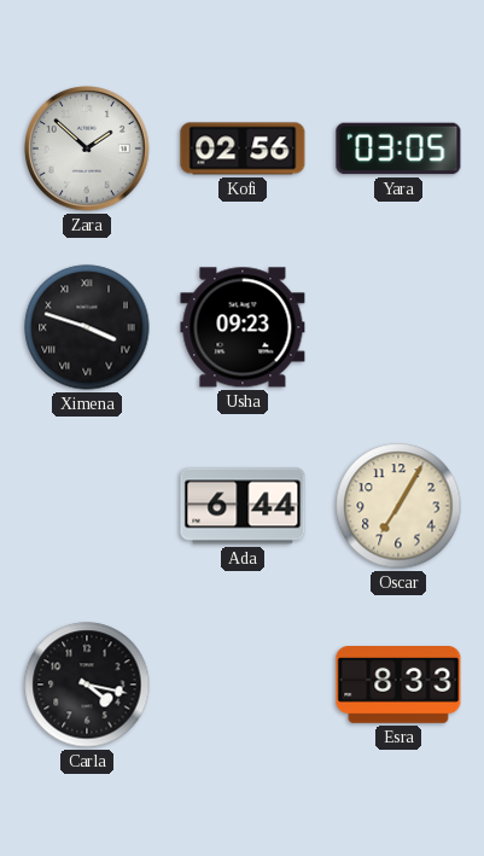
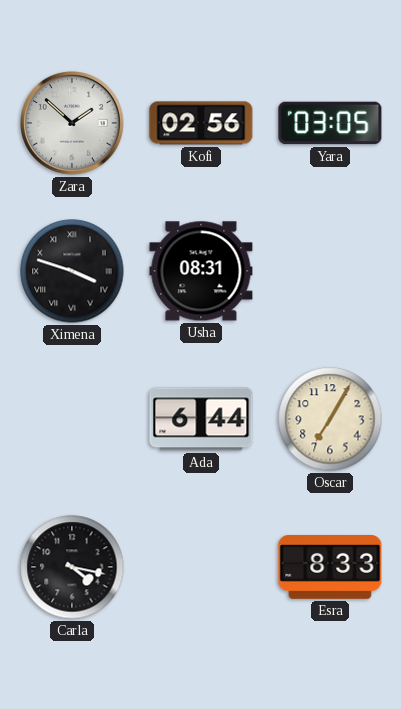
Usha: 09:23 -> 08:31 (201, 271)
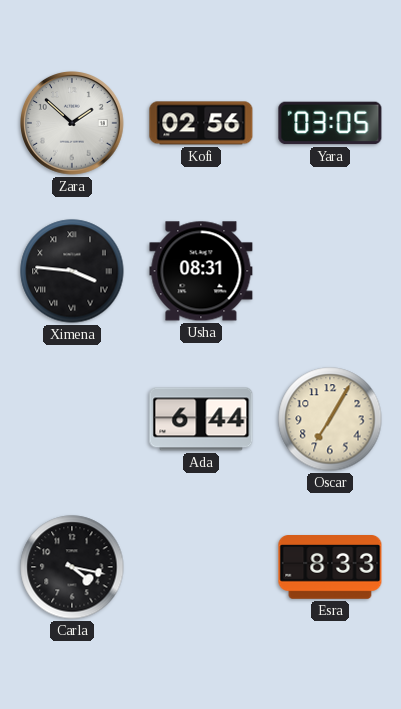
Ximena: 3:48 -> 3:46 (72, 271)
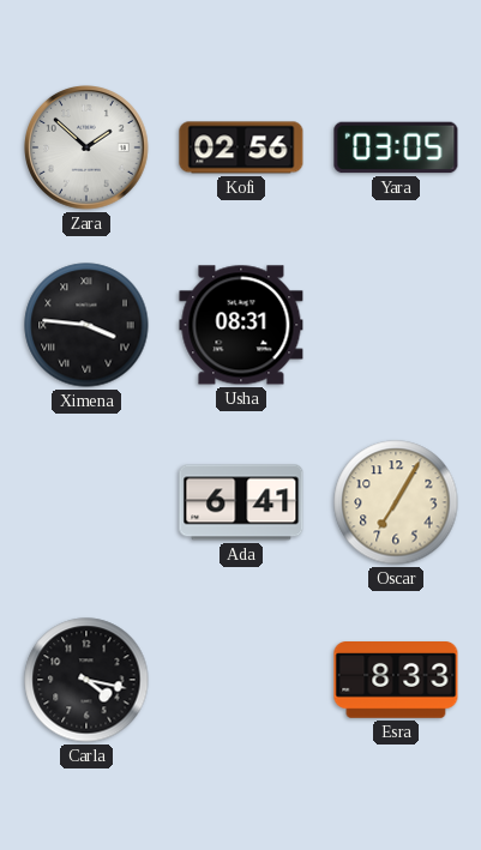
Ada: 6:44 -> 6:41 (241, 502)
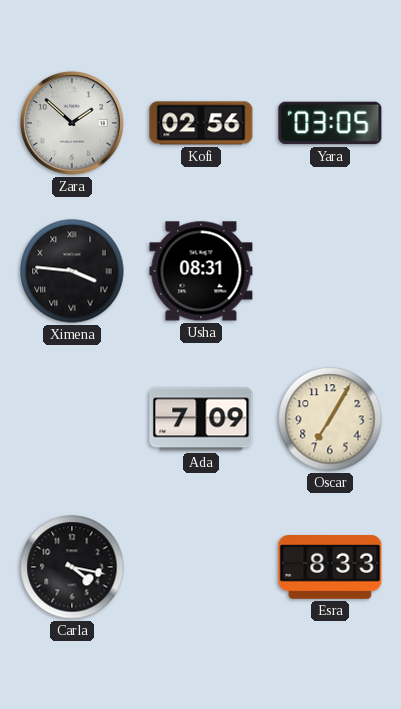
Ada: 6:41 -> 7:09 (201, 419)
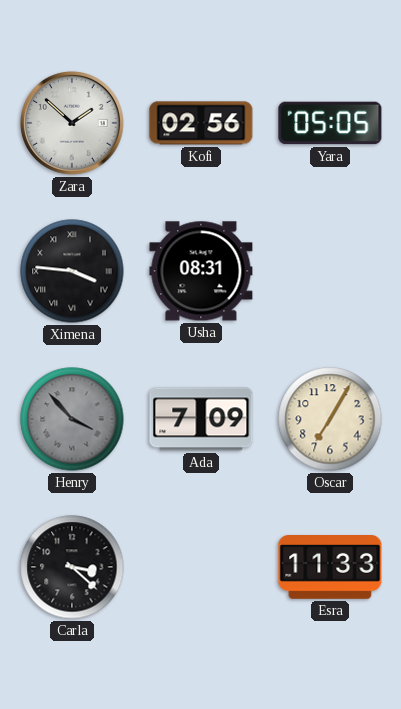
Yara: 03:05 -> 05:05 (330, 123)
Henry: none -> 3:53 (72, 419)
Carla: 4:17 -> 3:22 (72, 567)
Esra: 8:33 -> 11:33 (330, 568)
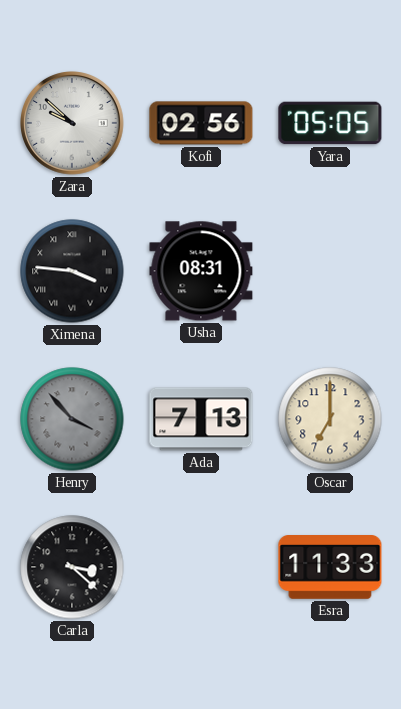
Zara: 1:52 -> 9:52 (73, 124)
Ada: 7:09 -> 7:13 (201, 419)
Oscar: 7:05 -> 7:00 (330, 419)
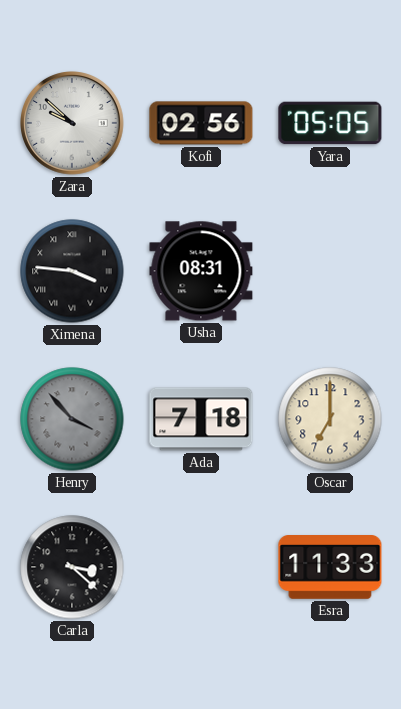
Ada: 7:13 -> 7:18 (201, 419)
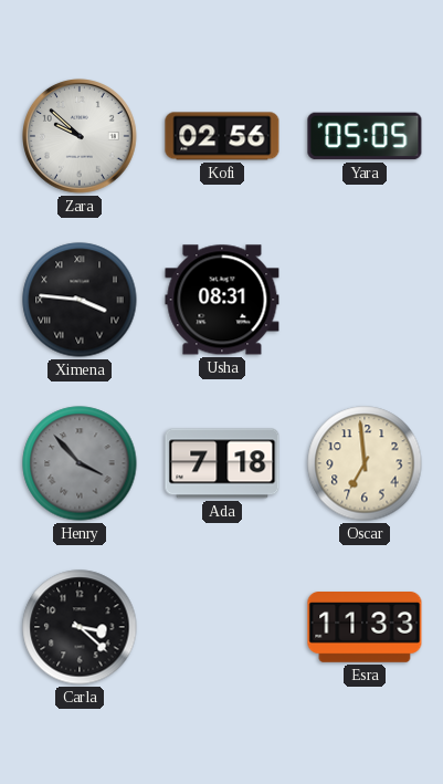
Oscar: 7:00 -> 6:59 (365, 463)
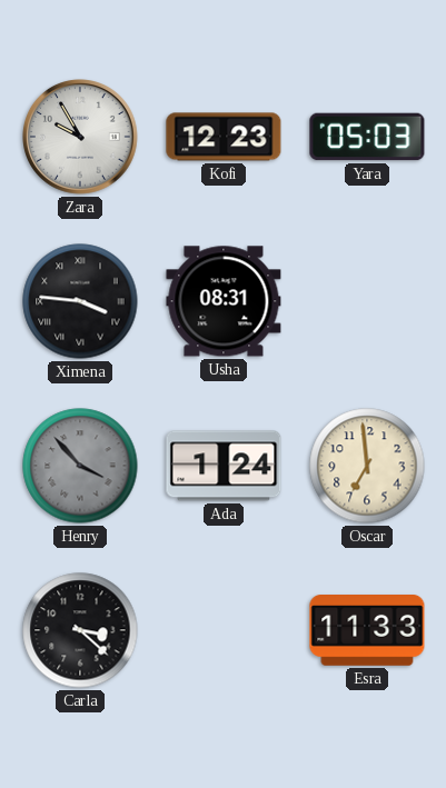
Zara: 9:52 -> 9:55 (81, 138)
Kofi: 02:56 -> 12:23 (224, 137)
Yara: 05:05 -> 05:03 (367, 137)
Ada: 7:18 -> 1:24 (224, 466)
